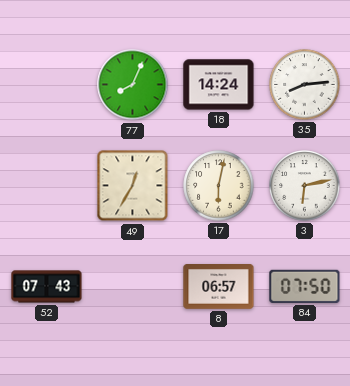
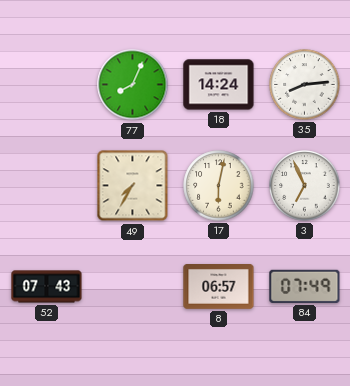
49: 12:35 -> 7:35 (133, 186)
3: 6:13 -> 6:56 (305, 186)
84: 07:50 -> 07:49 (305, 286)
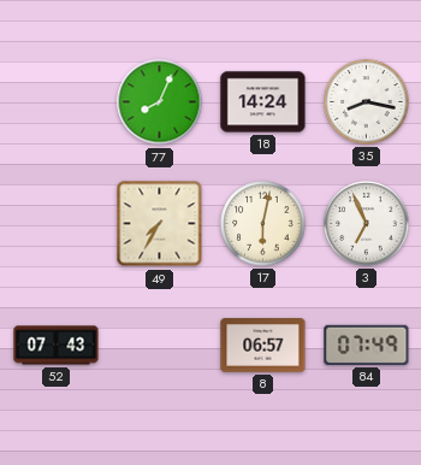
35: 8:14 -> 8:17 (367, 102)
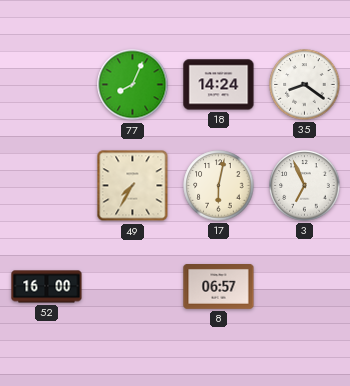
35: 8:17 -> 8:21 (305, 85)
52: 07:43 -> 16:00 (47, 287)
84: 07:49 -> none (367, 345)
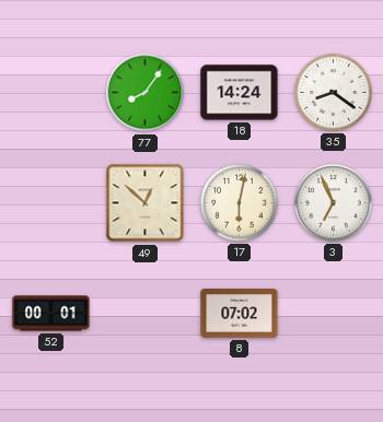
77: 8:04 -> 8:06 (146, 93)
49: 7:35 -> 12:52 (146, 203)
52: 16:00 -> 00:01 (51, 314)
8: 06:57 -> 07:02 (240, 314)
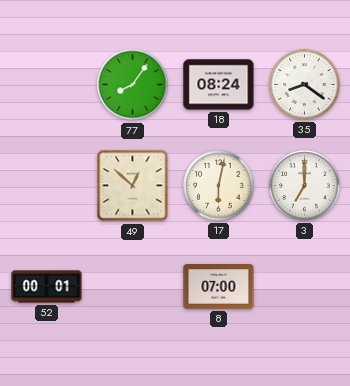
18: 14:24 -> 08:24 (219, 85)
3: 6:56 -> 7:00 (305, 186)
8: 07:02 -> 07:00 (219, 287)
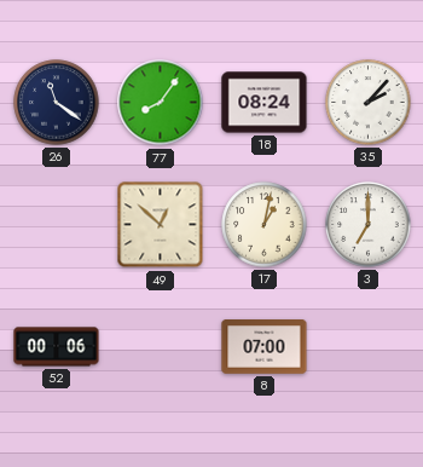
26: none -> 11:21 (57, 103)
35: 8:21 -> 2:07 (369, 103)
17: 6:02 -> 1:02 (265, 225)
52: 00:01 -> 00:06 (57, 347)
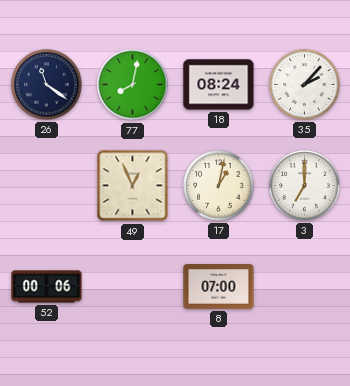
77: 8:06 -> 8:02 (133, 85)
49: 12:52 -> 12:56 (133, 186)
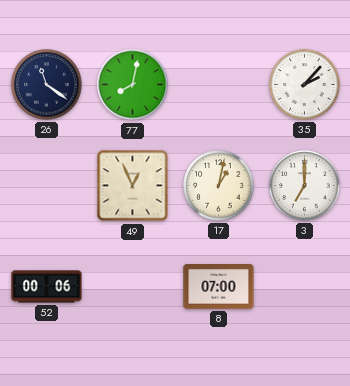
18: 08:24 -> none (219, 85)
